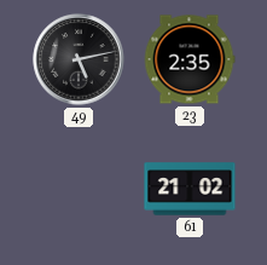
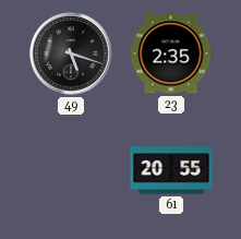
49: 5:13 -> 5:18 (71, 53)
61: 21:02 -> 20:55 (171, 170)
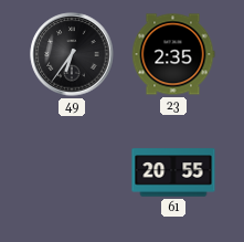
49: 5:18 -> 6:36 (72, 54)
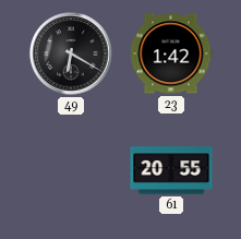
49: 6:36 -> 6:20 (71, 53)
23: 2:35 -> 1:42 (171, 53)
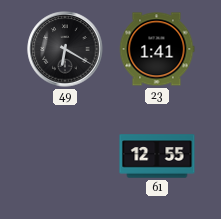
23: 1:42 -> 1:41 (157, 49)
61: 20:55 -> 12:55 (157, 156)
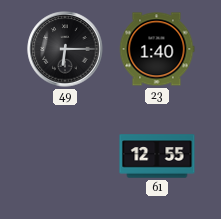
49: 6:20 -> 6:15 (65, 49)
23: 1:41 -> 1:40 (157, 49)
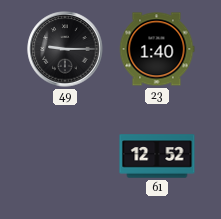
49: 6:15 -> 9:15 (65, 49)
61: 12:55 -> 12:52 (157, 156)
